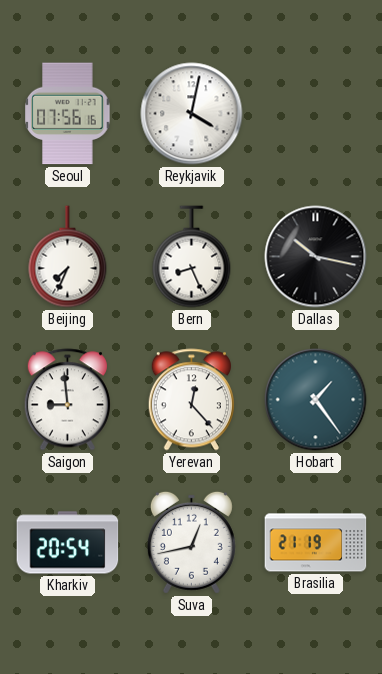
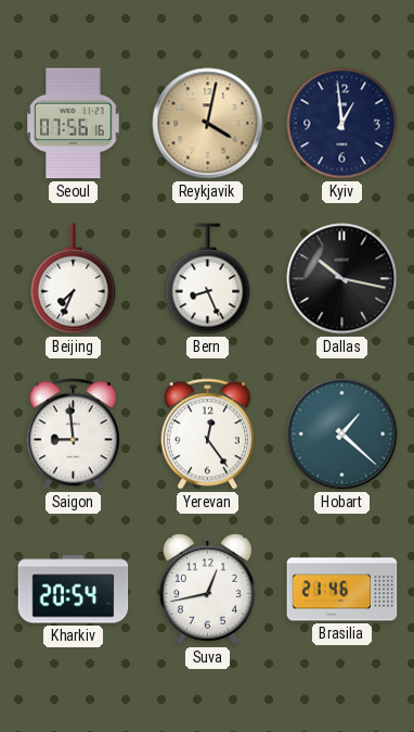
Reykjavik dial: white -> champagne (208, 124)
Kyiv: none -> 12:59 (342, 124)
Yerevan: 12:23 -> 12:24 (207, 434)
Hobart: 1:24 -> 1:22 (342, 434)
Brasilia: 21:19 -> 21:46 (342, 590)
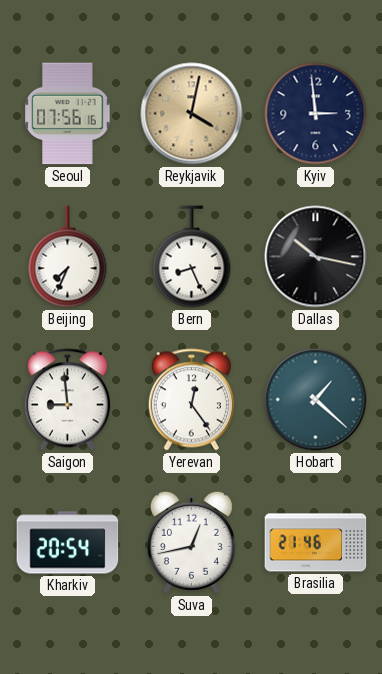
Kyiv: 12:59 -> 2:59 (316, 114)
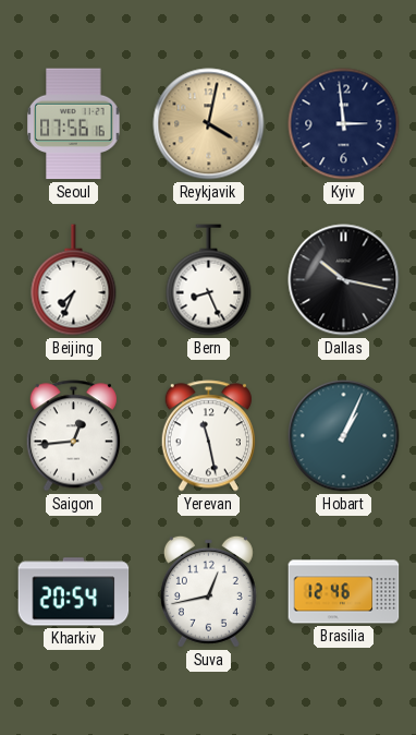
Saigon: 8:59 -> 12:44 (73, 436)
Yerevan: 12:24 -> 11:28 (208, 436)
Hobart: 1:22 -> 1:04 (344, 436)
Brasilia: 21:46 -> 12:46 (344, 592)
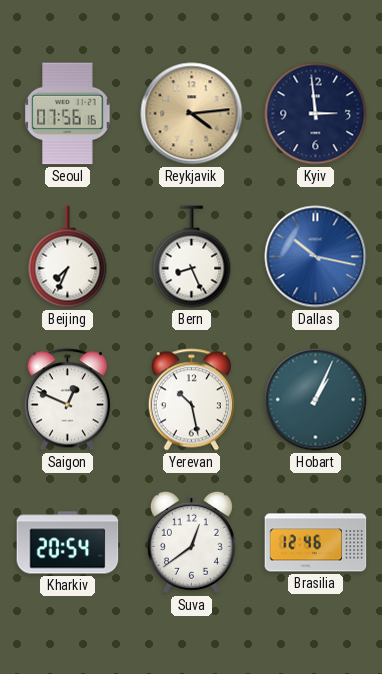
Reykjavik: 4:02 -> 4:14 (192, 114)
Dallas dial: black -> blue (316, 257)
Saigon: 12:44 -> 12:49 (67, 400)
Yerevan: 11:28 -> 10:28 (191, 400)
Suva: 12:43 -> 12:39 (191, 542)
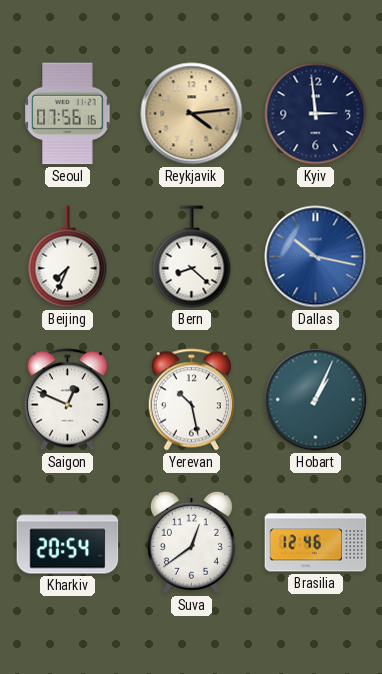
Bern: 8:26 -> 8:22 (192, 257)
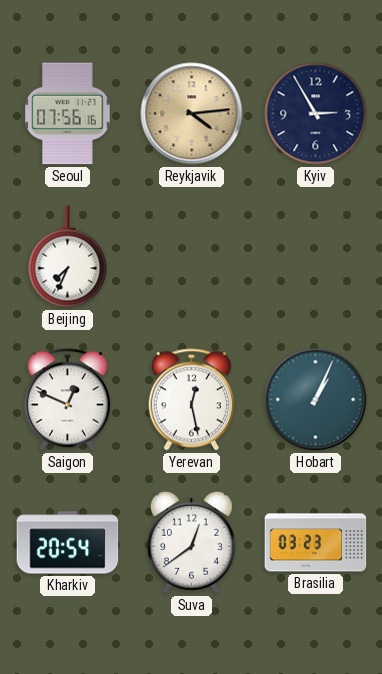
Kyiv: 2:59 -> 2:55 (316, 114)
Bern: 8:22 -> none (192, 257)
Dallas: 10:17 -> none (316, 257)
Yerevan: 10:28 -> 12:28 (191, 400)
Brasilia: 12:46 -> 03:23 (316, 543)
